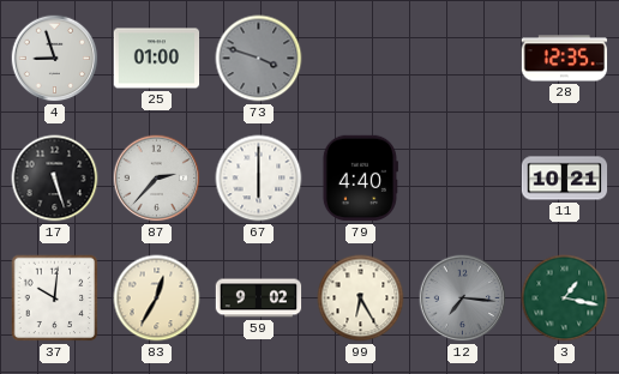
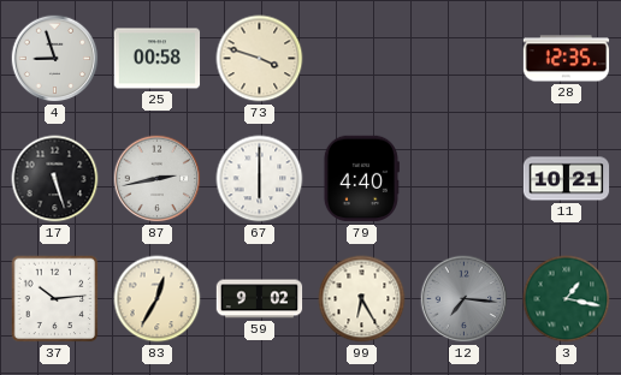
25: 01:00 -> 00:58 (158, 59)
73 dial: grey -> cream (260, 59)
87: 2:37 -> 2:43 (158, 179)
37: 10:01 -> 10:14 (55, 299)
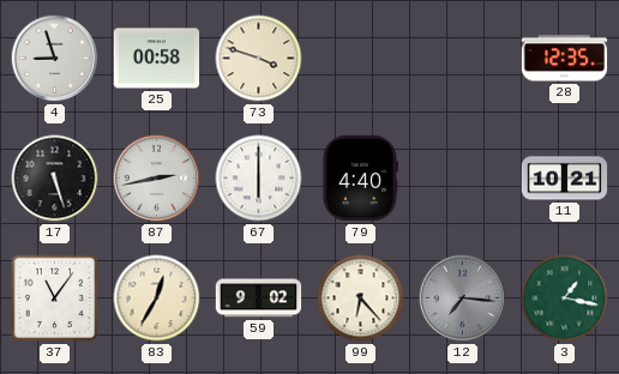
37: 10:14 -> 11:06 (55, 298)
99: 6:25 -> 6:23 (361, 298)
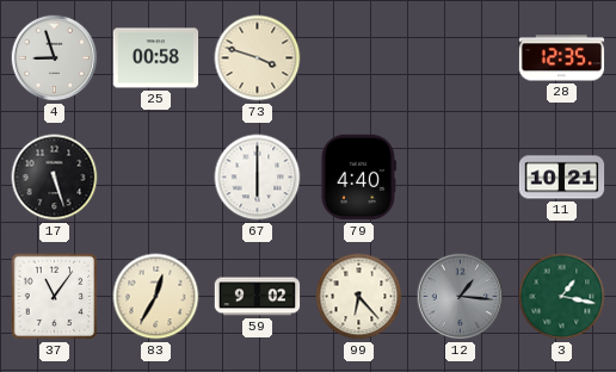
87: 2:43 -> none (157, 179)
12: 7:16 -> 1:16 (461, 297)
